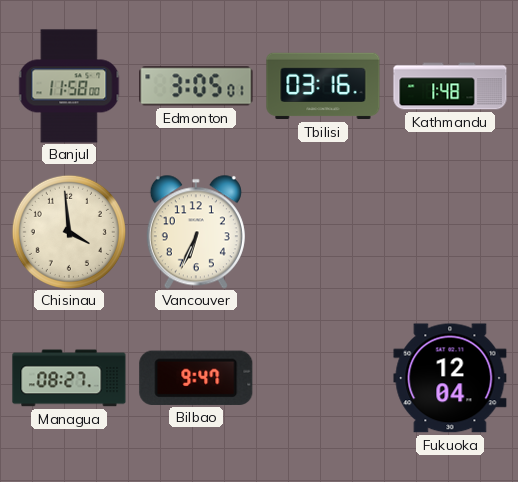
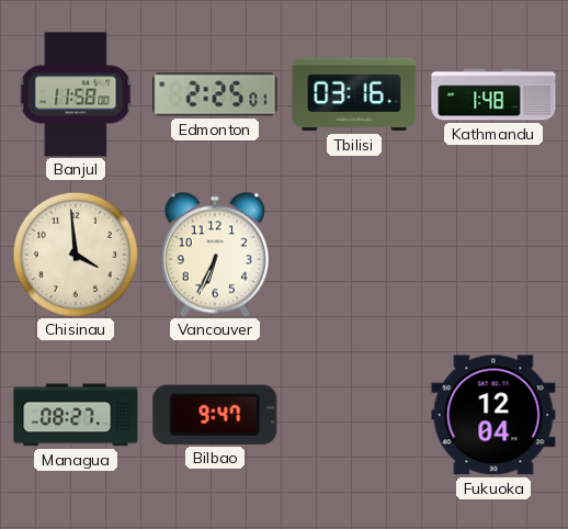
Edmonton: 3:05 -> 2:25 (215, 94)
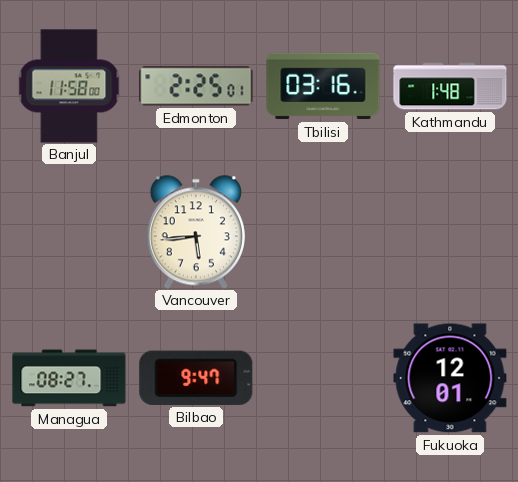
Chisinau: 3:59 -> none (76, 255)
Vancouver: 6:34 -> 5:44 (196, 232)
Fukuoka: 12:04 -> 12:01 (450, 378)
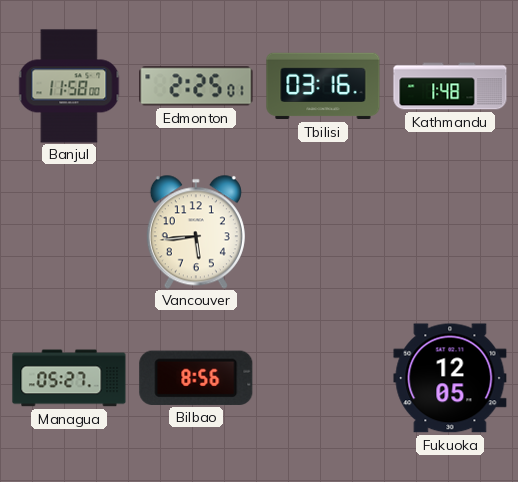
Managua: 08:27 -> 05:27 (69, 378)
Bilbao: 9:47 -> 8:56 (196, 378)
Fukuoka: 12:01 -> 12:05 (450, 378)
